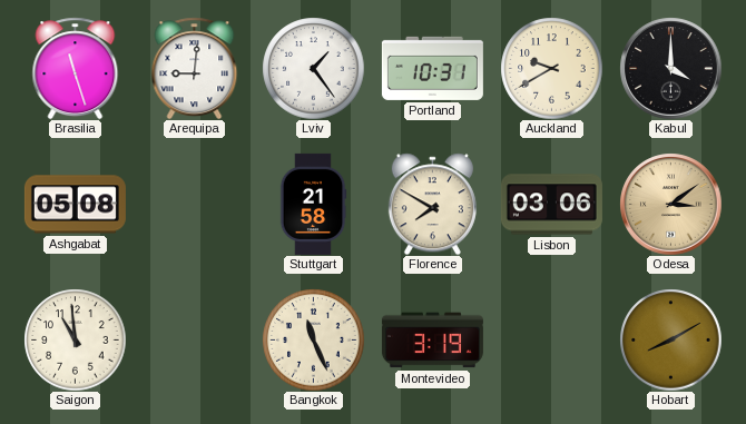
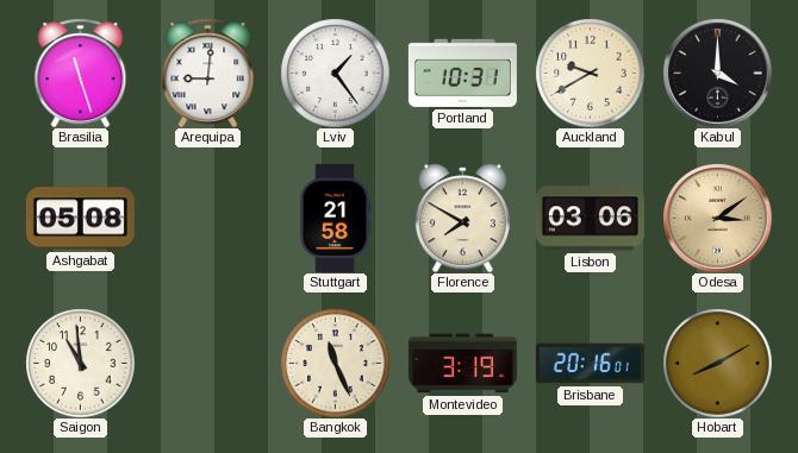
Brisbane: none -> 20:16 (590, 364)
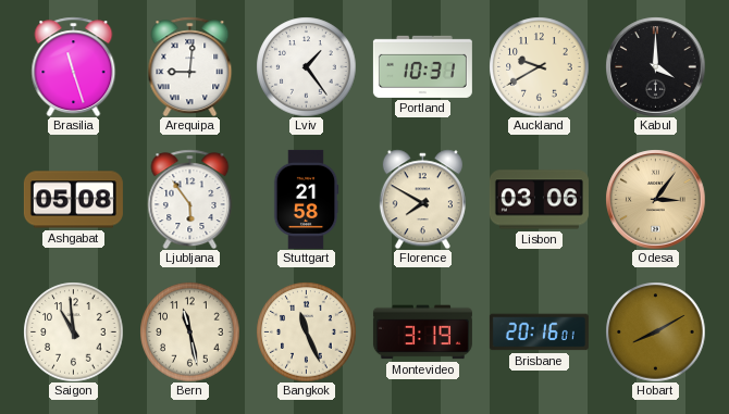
Ljubljana: none -> 5:54 (190, 199)
Odesa: 3:09 -> 3:06 (655, 199)
Bern: none -> 11:28 (189, 331)
